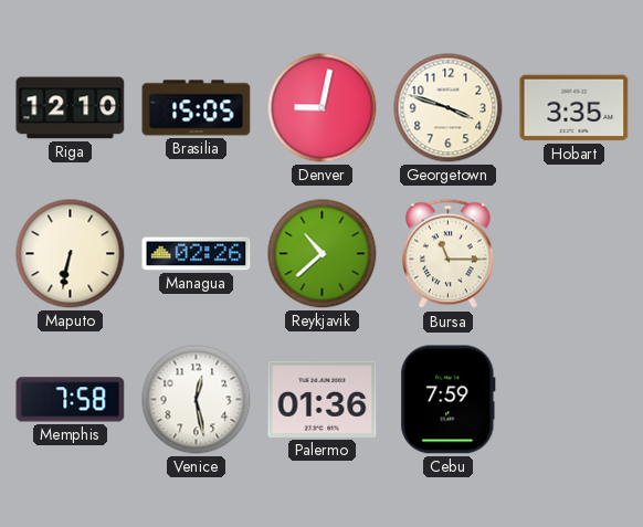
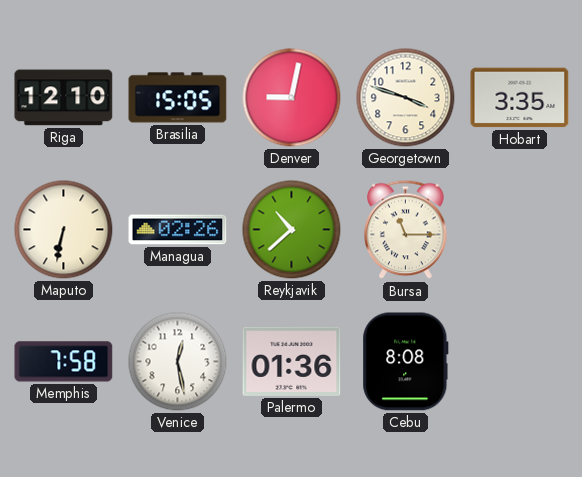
Cebu: 7:59 -> 8:08 (406, 362)
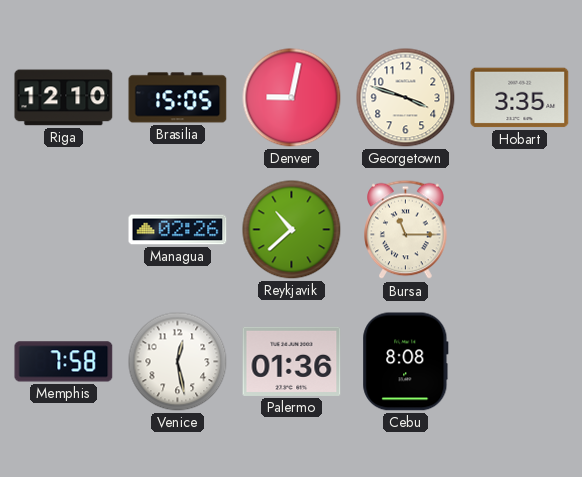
Maputo: 6:32 -> none (64, 230)
